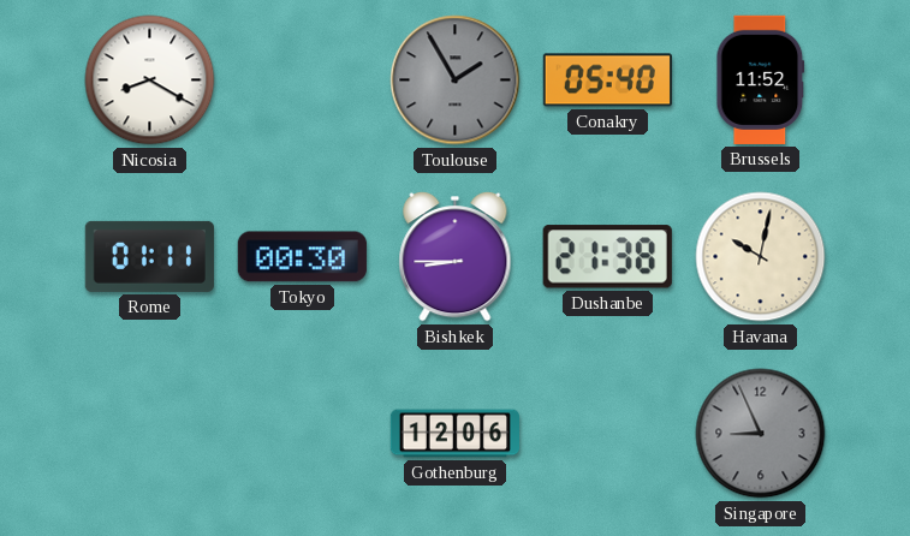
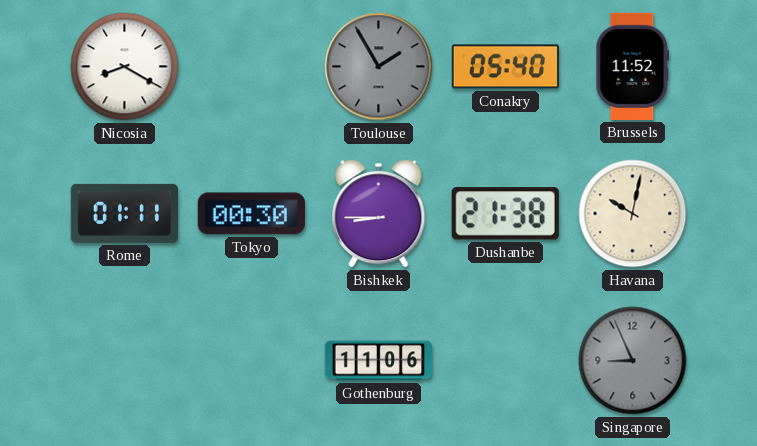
Gothenburg: 12:06 -> 11:06 (378, 361)
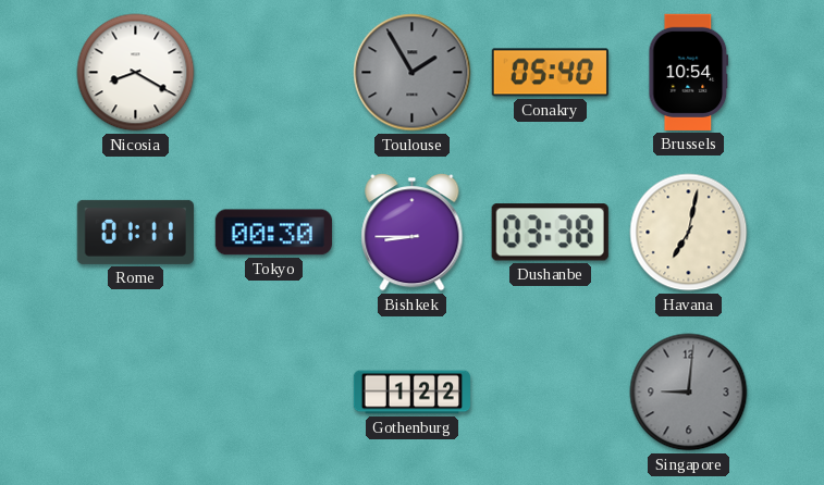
Brussels: 11:52 -> 10:54 (689, 72)
Dushanbe: 21:38 -> 03:38 (550, 233)
Havana: 10:02 -> 7:02 (689, 233)
Gothenburg: 11:06 -> 1:22 (411, 393)
Singapore: 8:56 -> 9:01 (689, 393)
